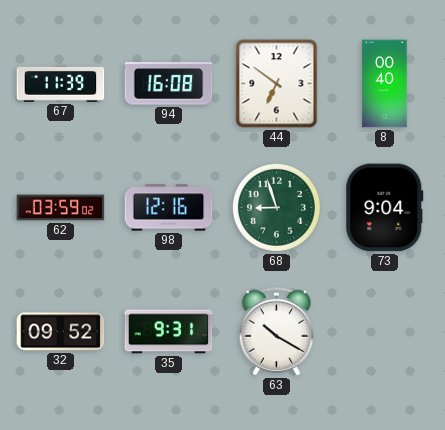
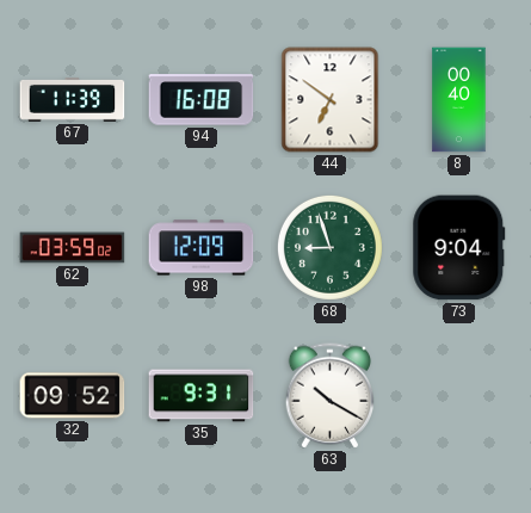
98: 12:16 -> 12:09 (202, 248)
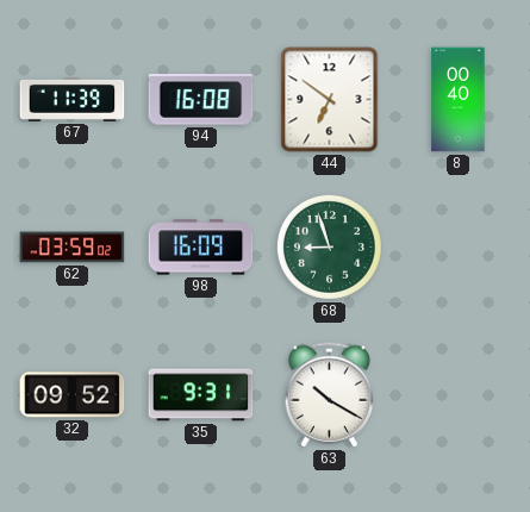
98: 12:09 -> 16:09 (201, 248)
73: 9:04 -> none (459, 248)
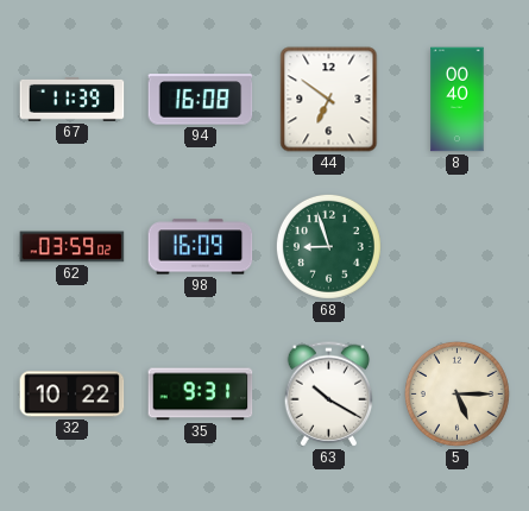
32: 09:52 -> 10:22 (73, 395)
5: none -> 5:15 (456, 393)
